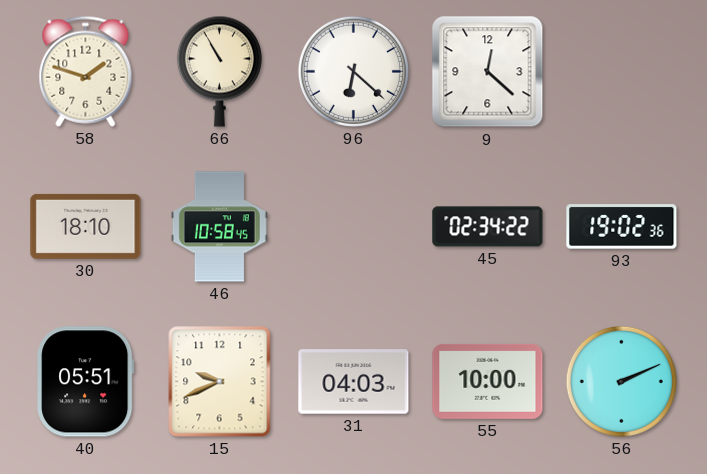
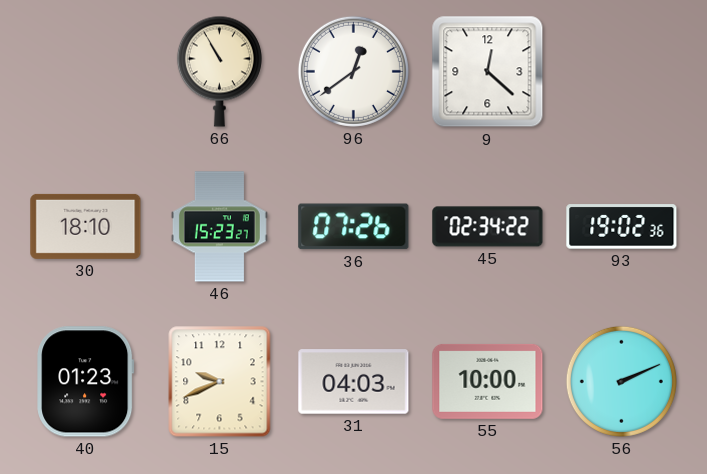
58: 1:48 -> none (86, 71)
96: 6:22 -> 12:39 (353, 71)
46: 10:58 -> 15:23 (219, 227)
36: none -> 07:26 (354, 227)
40: 05:51 -> 01:23 (86, 382)
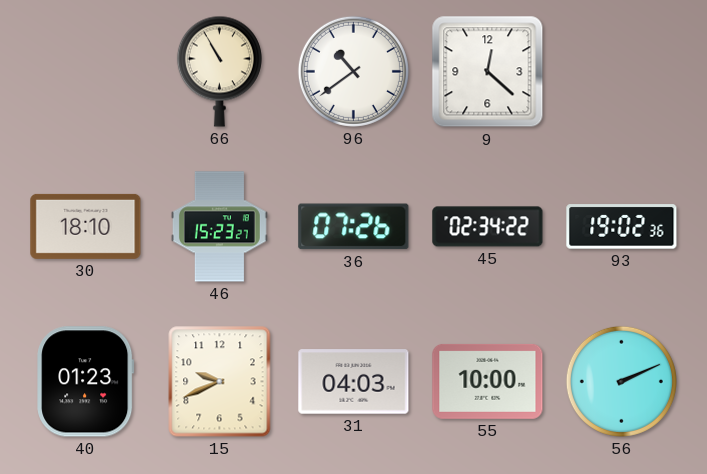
96: 12:39 -> 10:39 (353, 71)
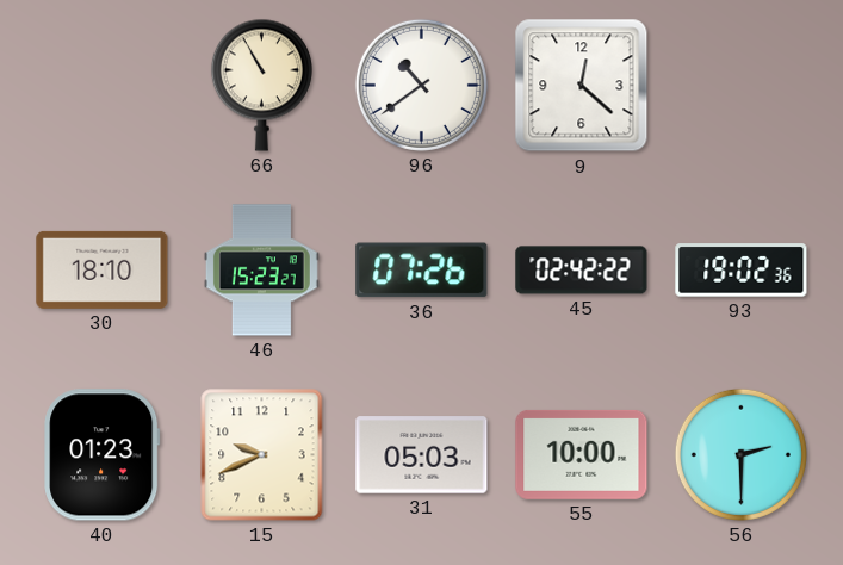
45: 02:34 -> 02:42 (582, 271)
31: 04:03 -> 05:03 (422, 455)
56: 2:11 -> 2:30 (740, 454)
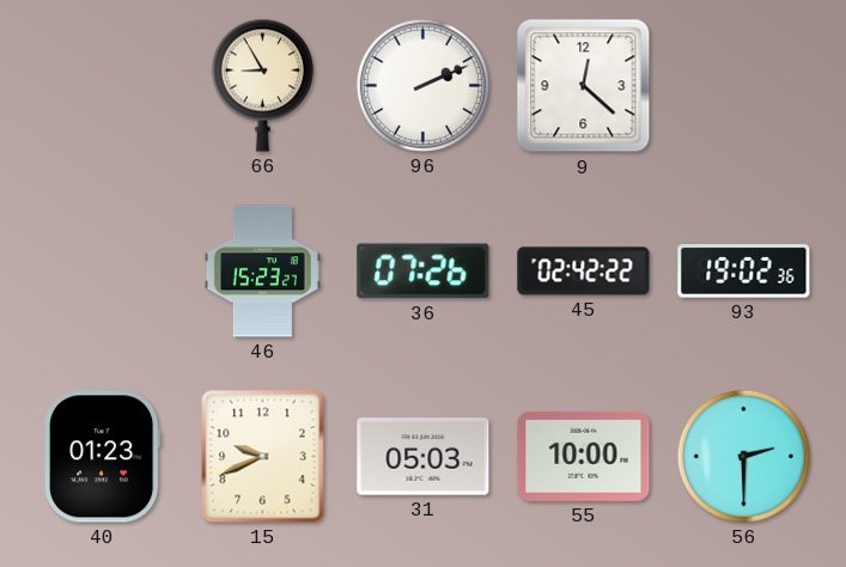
66: 10:55 -> 8:55 (262, 85)
96: 10:39 -> 2:11 (422, 85)
30: 18:10 -> none (103, 269)
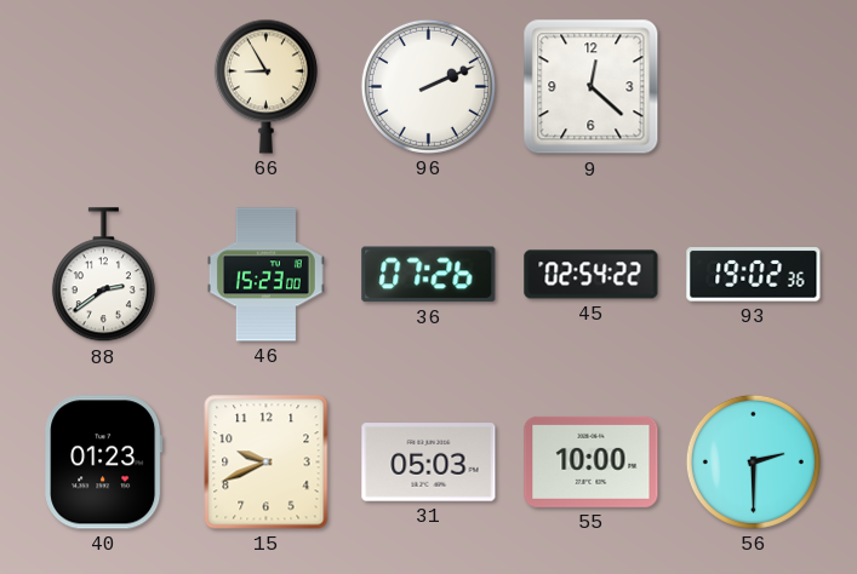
88: none -> 2:39 (103, 275)
46: 15:23:27 -> 15:23:00 (265, 275)
45: 02:42 -> 02:54 (592, 275)
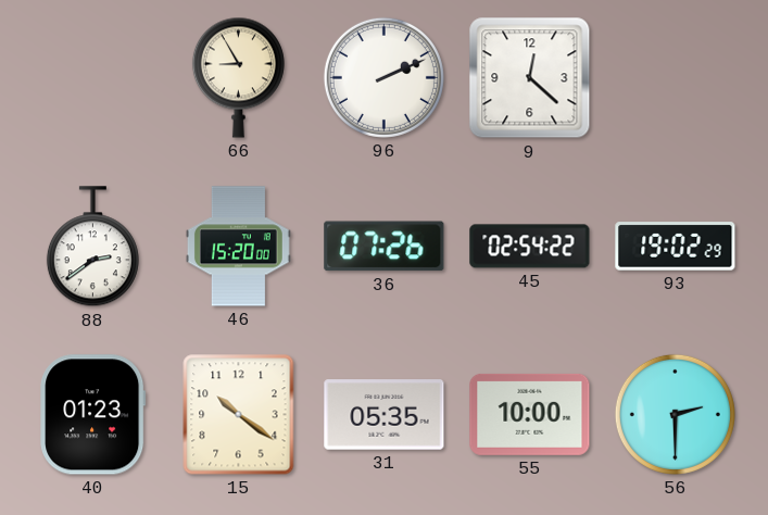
46: 15:23 -> 15:20 (238, 247)
93: 19:02:36 -> 19:02:29 (676, 247)
15: 9:41 -> 10:21 (239, 415)
31: 05:03 -> 05:35 (385, 415)
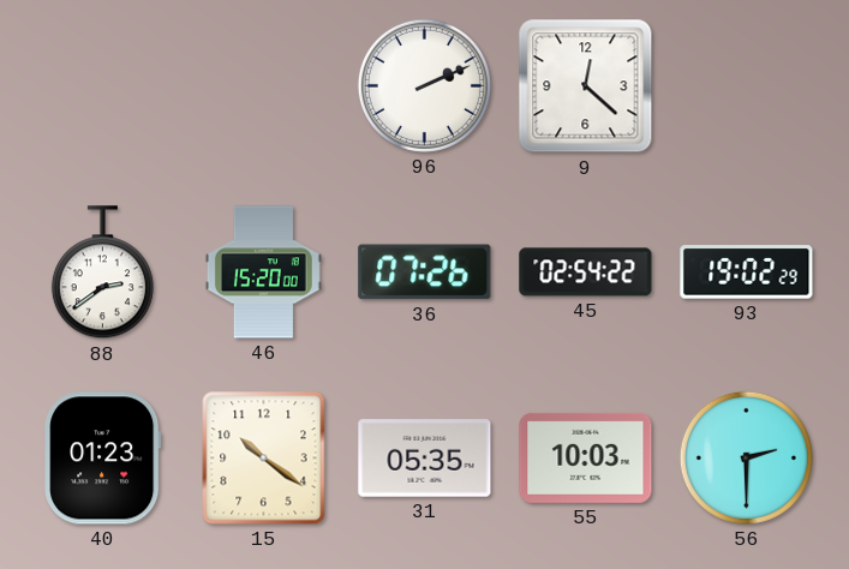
66: 8:55 -> none (238, 77)
55: 10:00 -> 10:03 (586, 457)
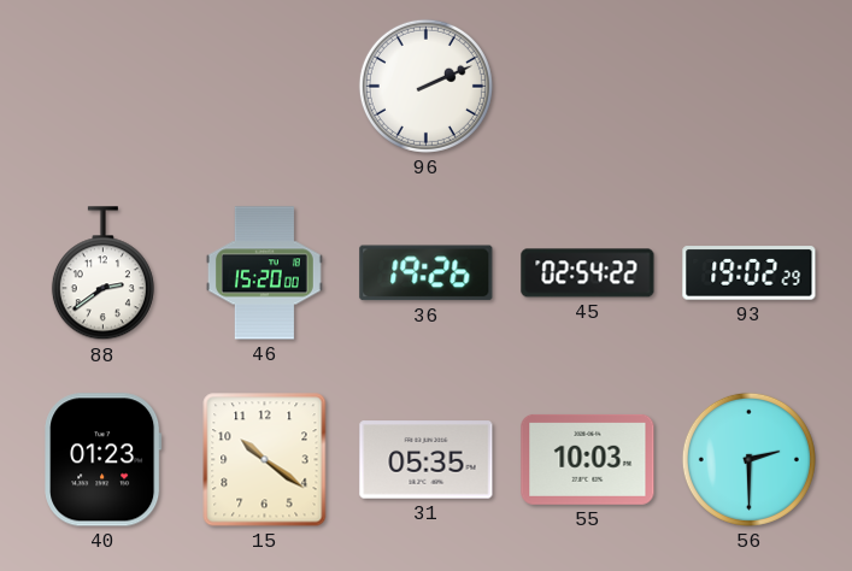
9: 12:22 -> none (586, 86)
36: 07:26 -> 19:26 (427, 273)
